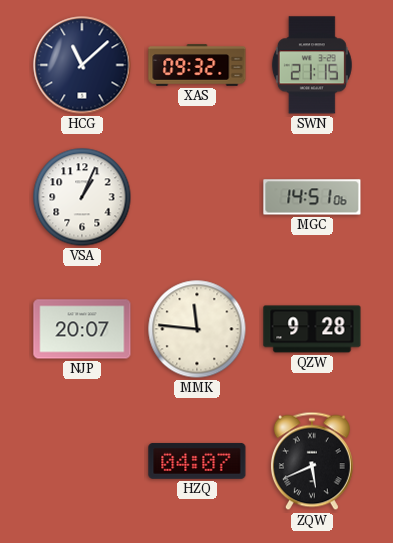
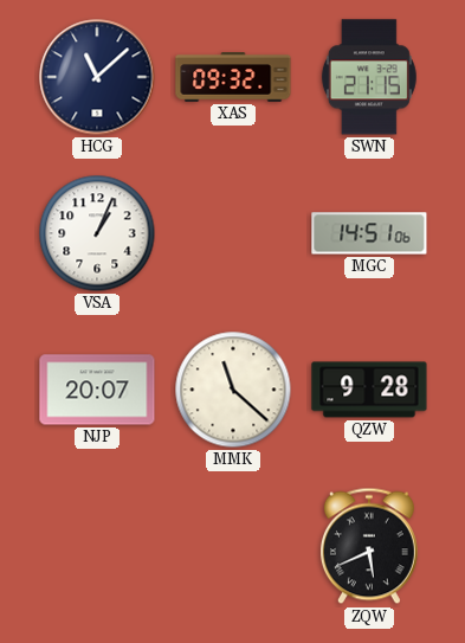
MMK: 11:46 -> 11:22 (233, 390)
HZQ: 04:07 -> none (197, 461)
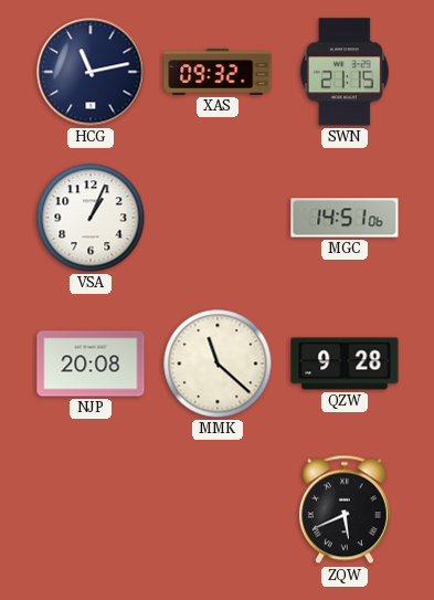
HCG: 11:08 -> 11:13 (91, 72)
NJP: 20:07 -> 20:08 (91, 364)
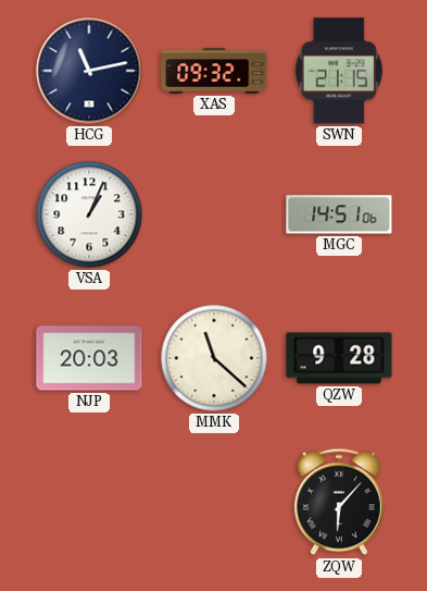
NJP: 20:08 -> 20:03 (89, 358)
ZQW: 5:41 -> 6:07 (339, 502)
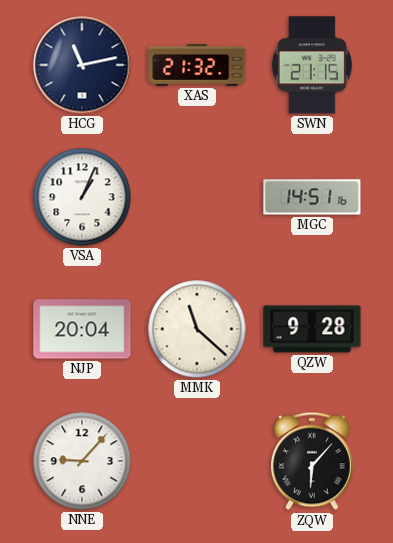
XAS: 09:32 -> 21:32 (197, 65)
MGC: 14:51:06 -> 14:51:16 (312, 197)
NJP: 20:03 -> 20:04 (82, 329)
NNE: none -> 9:07 (82, 461)
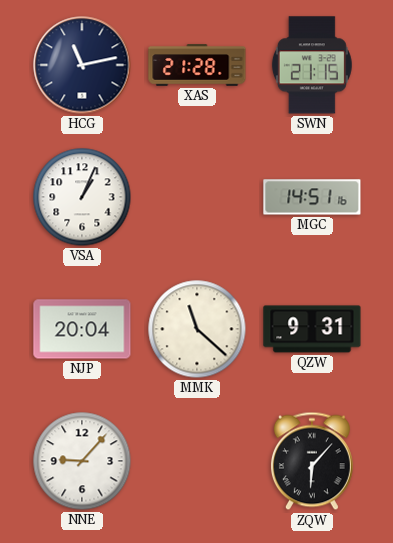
XAS: 21:32 -> 21:28 (197, 65)
QZW: 9:28 -> 9:31 (312, 329)
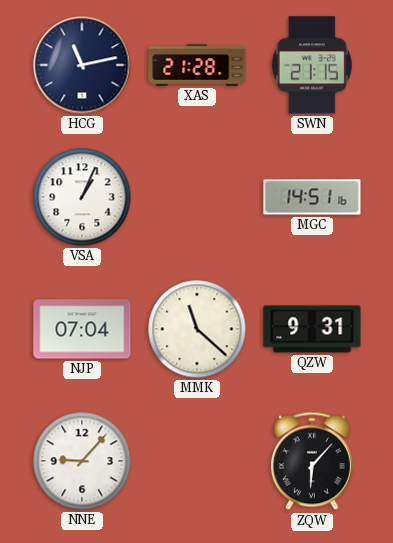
NJP: 20:04 -> 07:04 (82, 329)
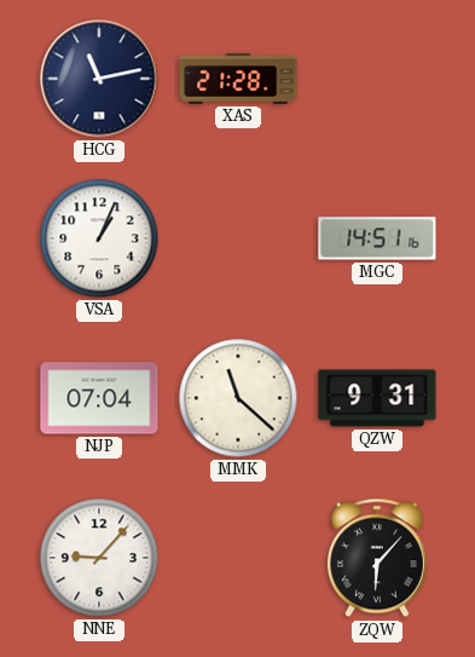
SWN: 21:15 -> none (312, 65)
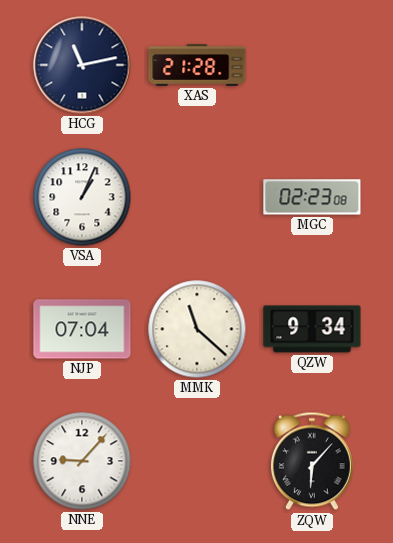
MGC: 14:51 -> 02:23 (312, 197)
QZW: 9:31 -> 9:34 (312, 329)
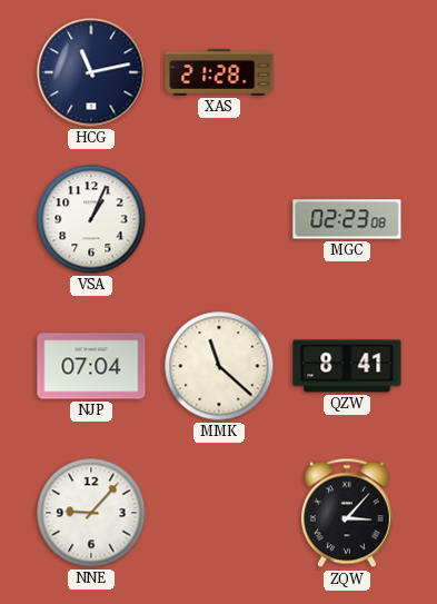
QZW: 9:34 -> 8:41 (347, 366)
ZQW: 6:07 -> 3:07 (347, 513)
